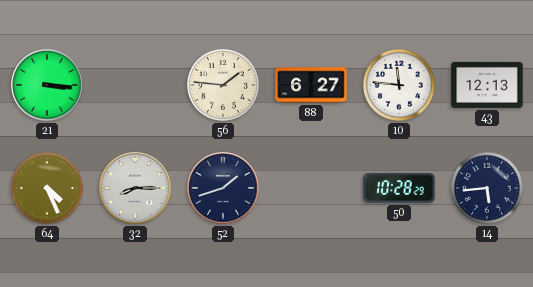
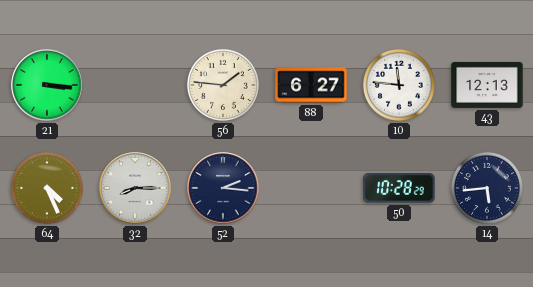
52: 1:42 -> 2:16 (223, 188)
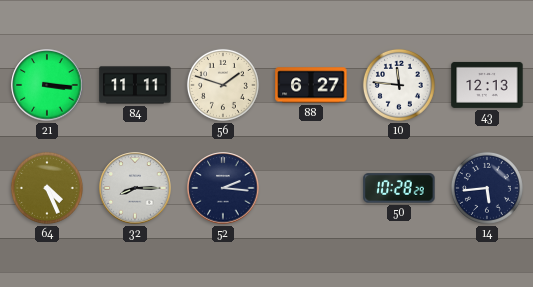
84: none -> 11:11 (135, 85)
56: 1:46 -> 1:48 (223, 85)
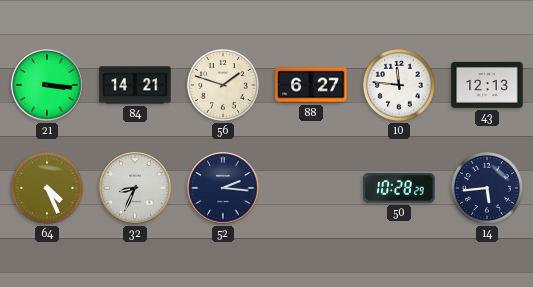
84: 11:11 -> 14:21 (135, 85)
32: 8:15 -> 8:34 (135, 188)
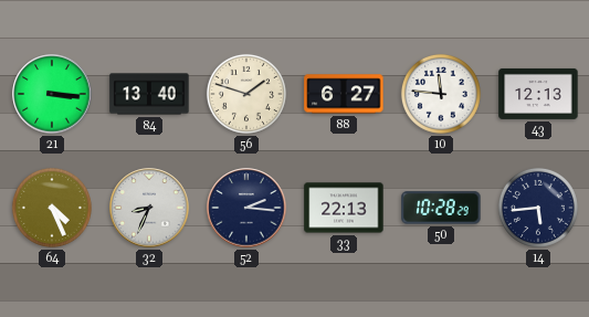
84: 14:21 -> 13:40 (149, 94)
33: none -> 22:13 (344, 208)
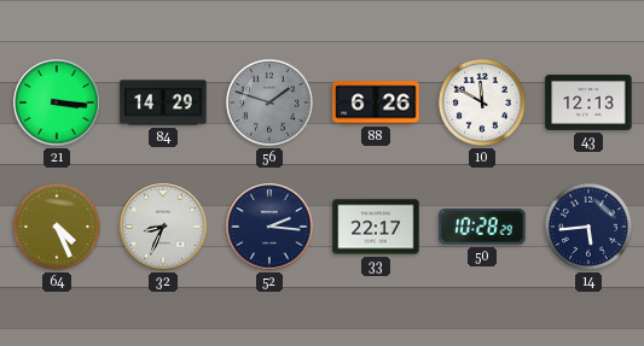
84: 13:40 -> 14:29 (163, 102)
56 dial: cream -> grey (269, 102)
88: 6:27 -> 6:26 (376, 102)
10: 11:46 -> 11:50 (482, 102)
33: 22:13 -> 22:17 (376, 227)
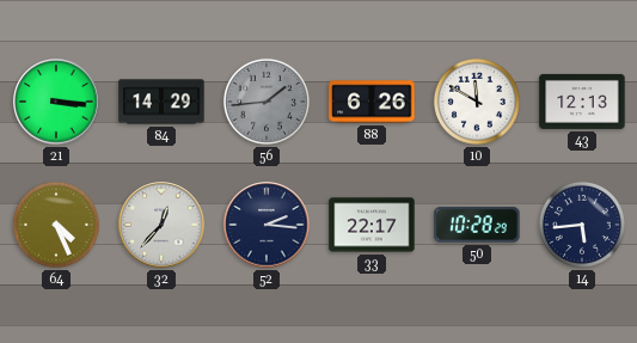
56: 1:48 -> 1:44 (267, 102)
32: 8:34 -> 12:37 (161, 225)
